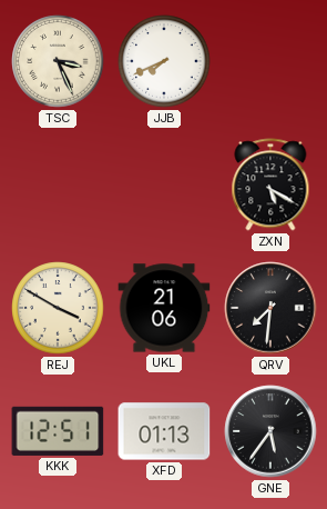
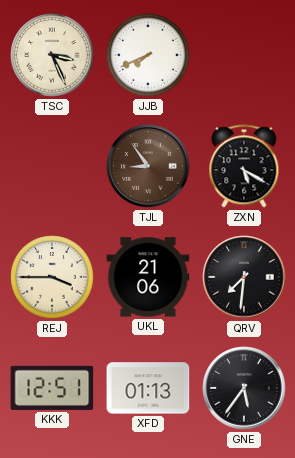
TJL: none -> 8:54 (148, 166)
REJ: 3:50 -> 3:45 (52, 277)
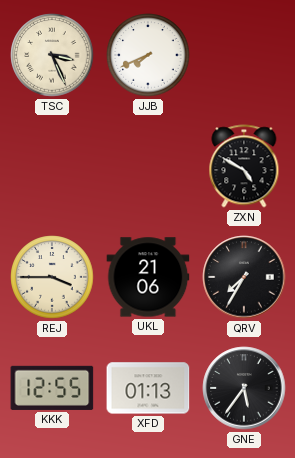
TJL: 8:54 -> none (148, 166)
ZXN: 5:20 -> 4:50 (244, 166)
QRV: 7:31 -> 7:35 (244, 277)
KKK: 12:51 -> 12:55 (52, 388)
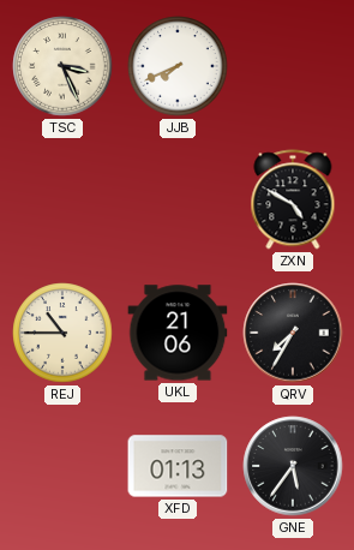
REJ: 3:45 -> 10:45 (62, 333)
KKK: 12:55 -> none (52, 388)
